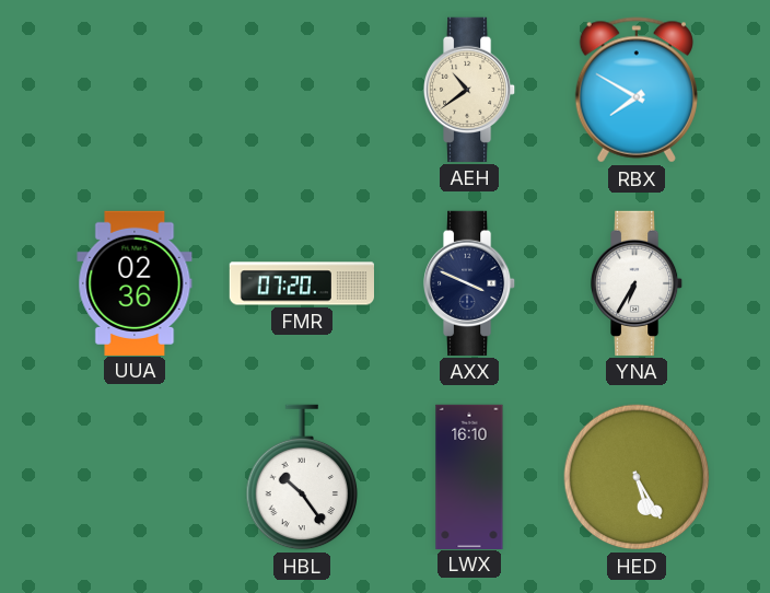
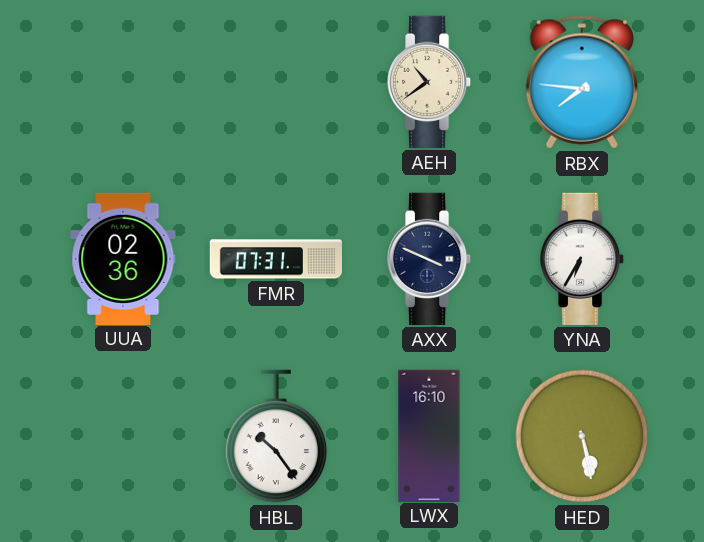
RBX: 7:50 -> 7:46 (582, 82)
FMR: 07:20 -> 07:31 (275, 259)
HED: 5:25 -> 5:28 (582, 436)
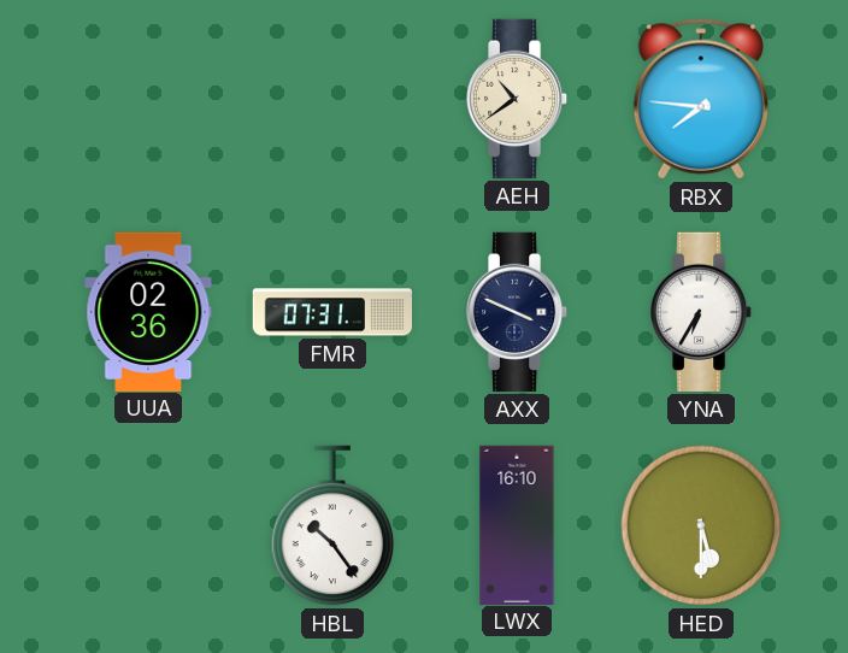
HED: 5:28 -> 5:30 (701, 525)
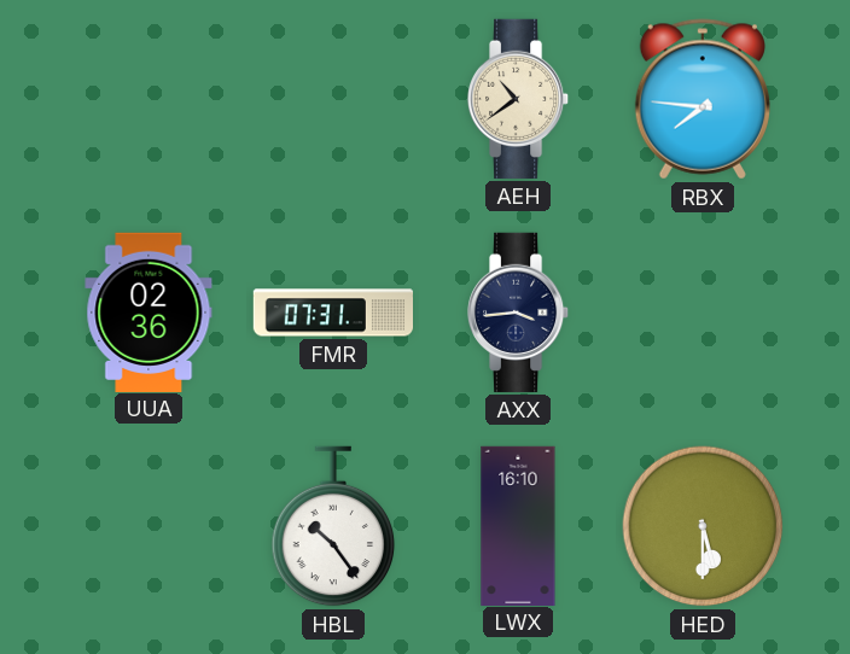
AXX: 3:49 -> 3:44 (519, 313)
YNA: 6:35 -> none (702, 312)
